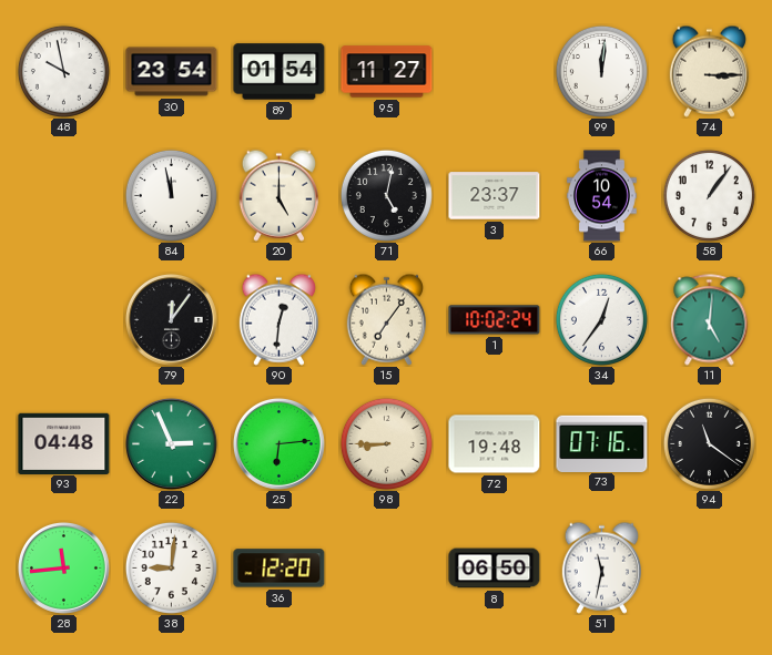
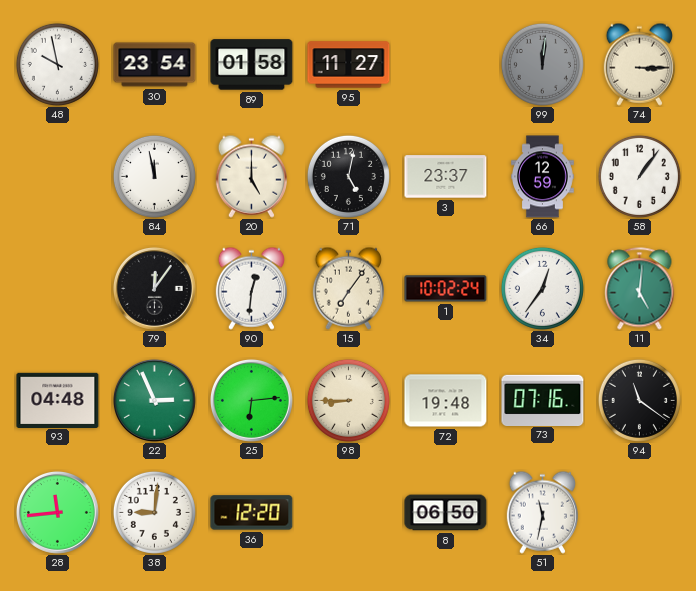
89: 01:54 -> 01:58 (252, 65)
99 dial: white -> grey (542, 64)
66: 10:54 -> 12:59 (543, 177)
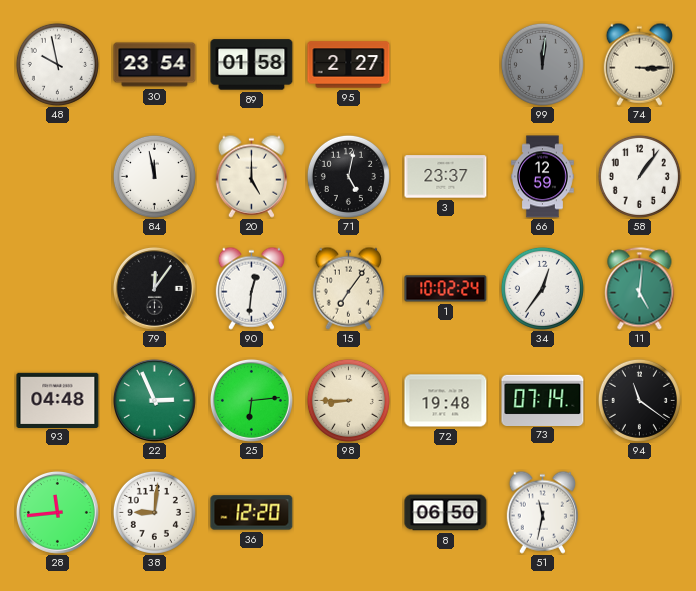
95: 11:27 -> 2:27 (349, 65)
73: 07:16 -> 07:14 (543, 400)
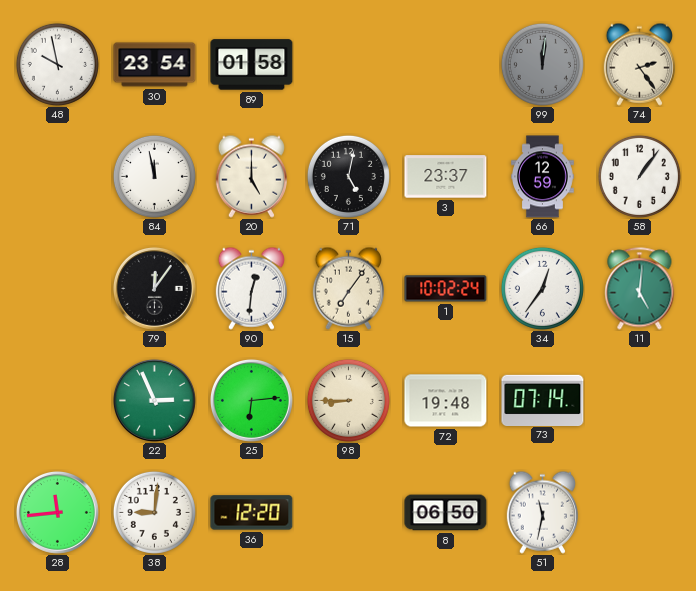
95: 2:27 -> none (349, 65)
74: 3:15 -> 2:24 (639, 64)
93: 04:48 -> none (58, 400)
94: 11:21 -> none (639, 400)
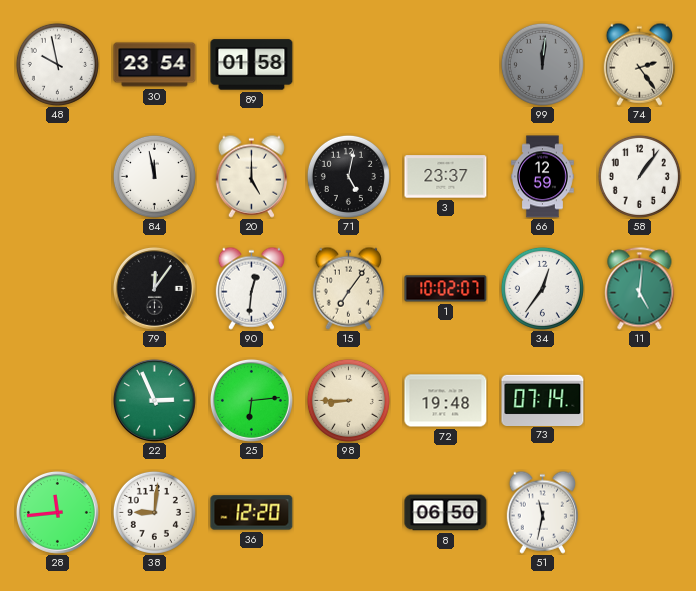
1: 10:02:24 -> 10:02:07 (446, 289)
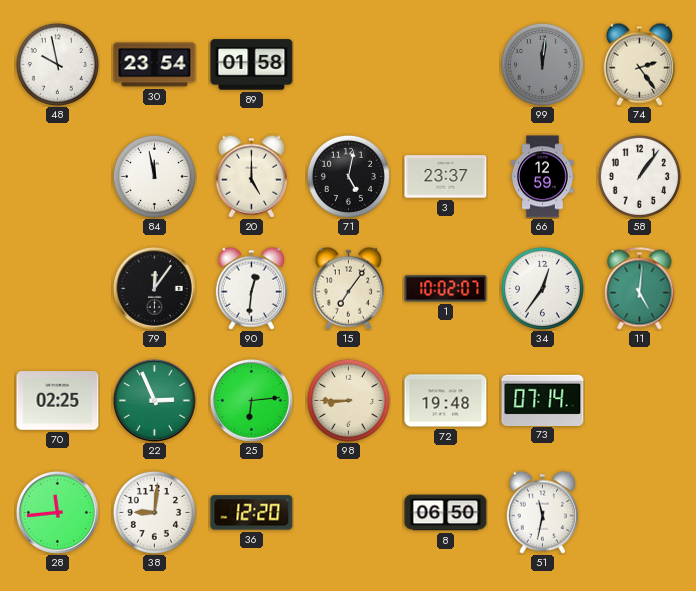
70: none -> 02:25 (58, 401)
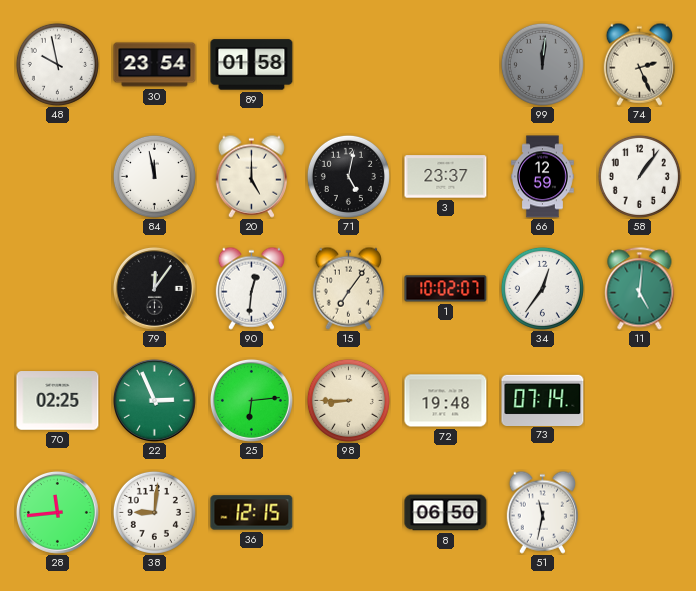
74: 2:24 -> 2:26 (639, 64)
36: 12:20 -> 12:15 (252, 513)
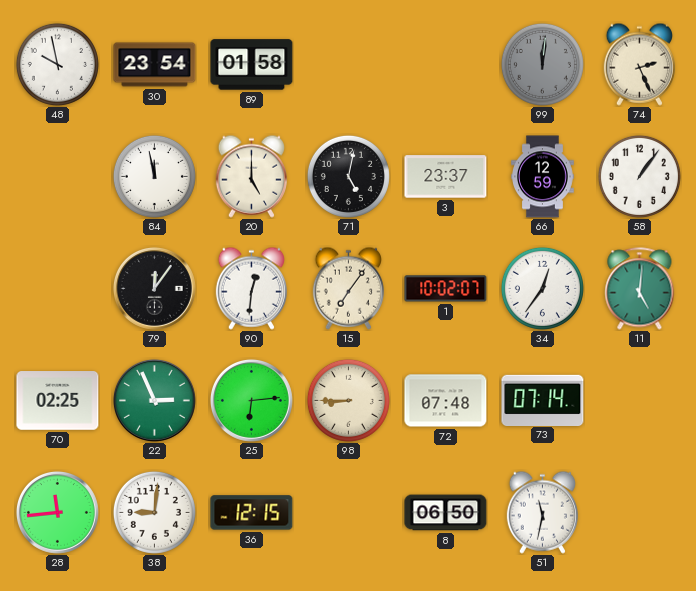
72: 19:48 -> 07:48 (446, 401)
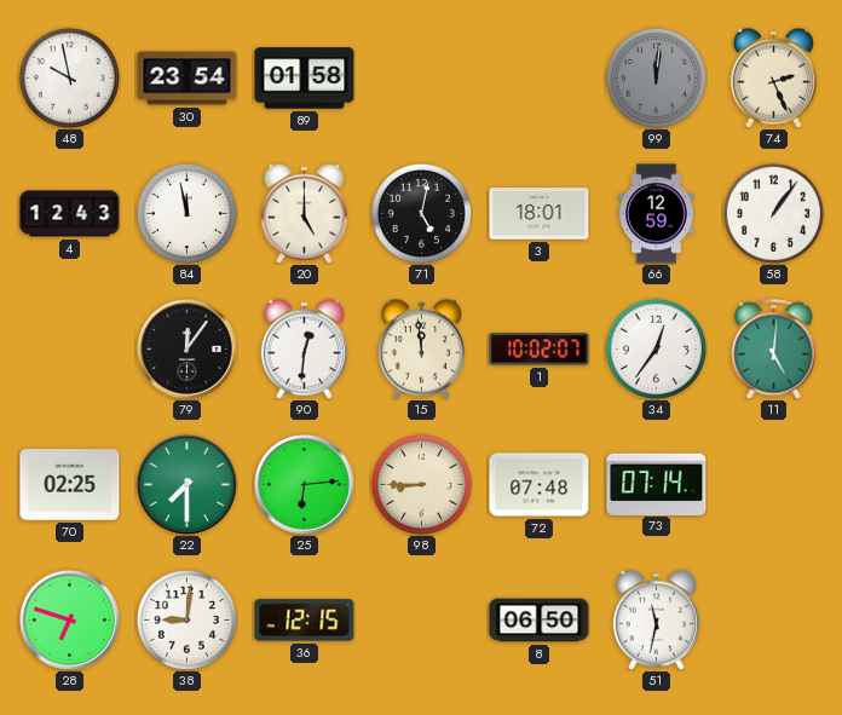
4: none -> 12:43 (70, 214)
3: 23:37 -> 18:01 (540, 214)
15: 7:06 -> 11:59 (421, 348)
22: 2:56 -> 7:30 (186, 484)
28: 11:44 -> 6:48 (69, 619)
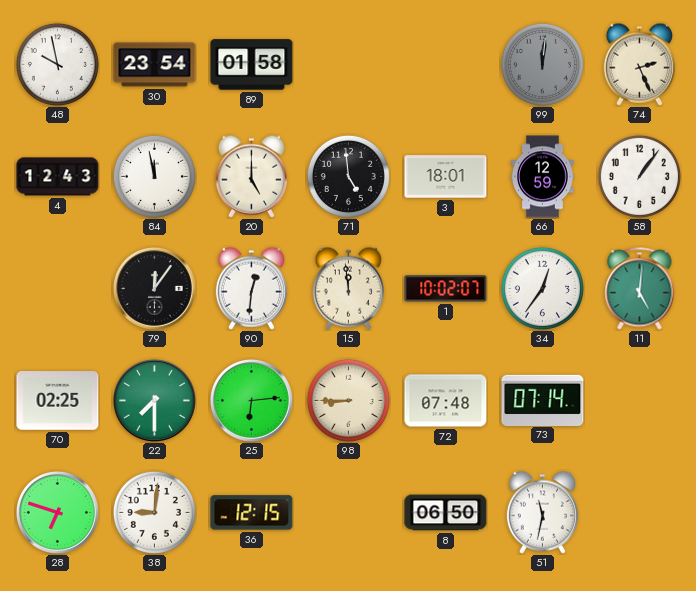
71: 5:02 -> 4:59 (348, 176)
